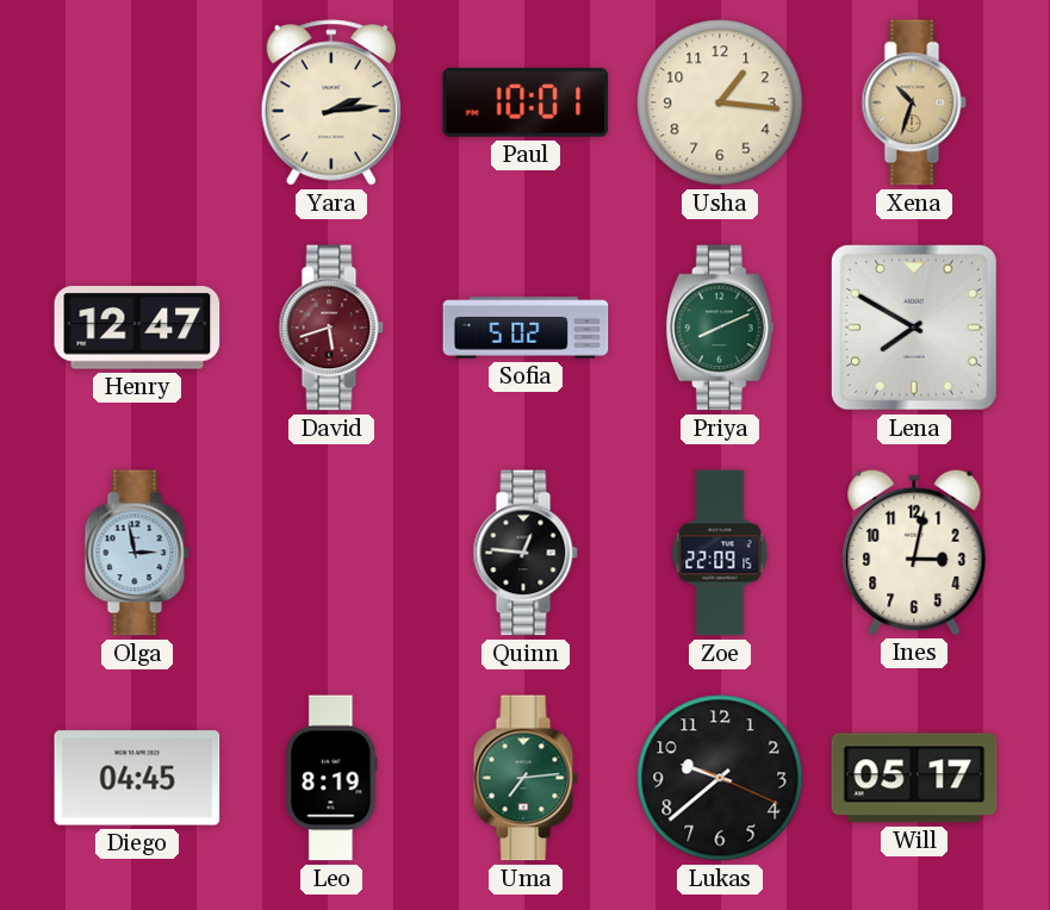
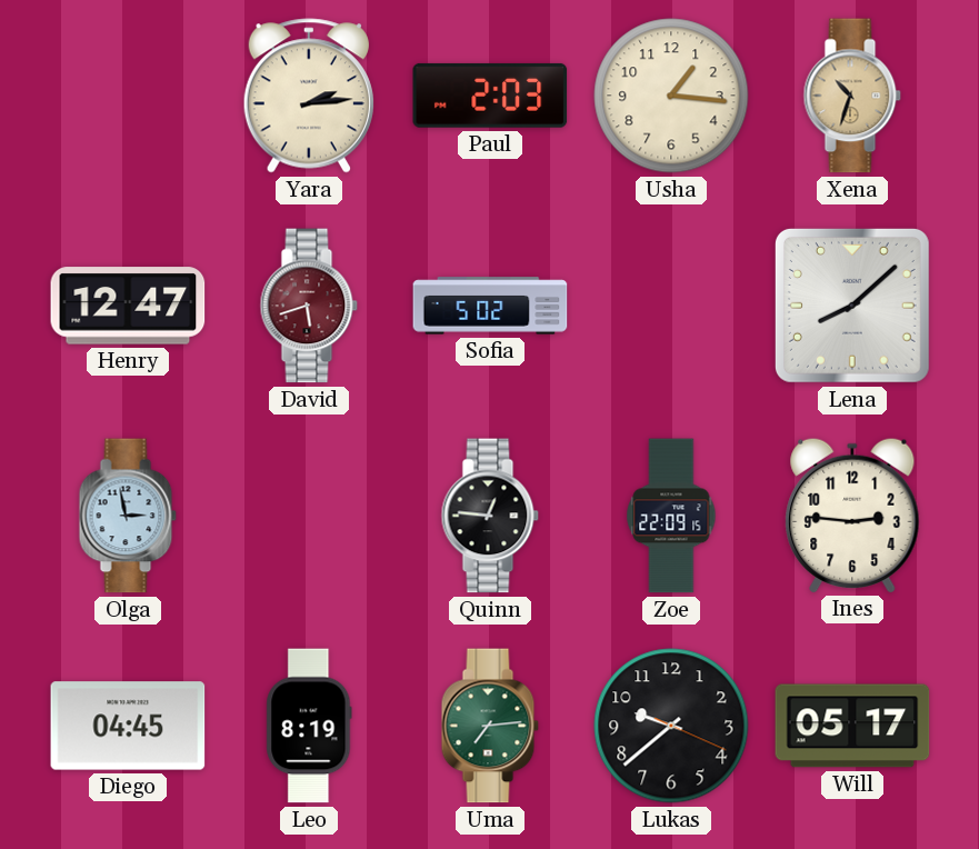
Paul: 10:01 -> 2:03 (490, 96)
Priya: 8:11 -> none (720, 328)
Lena: 7:50 -> 8:08 (852, 306)
Ines: 3:02 -> 2:46 (852, 515)
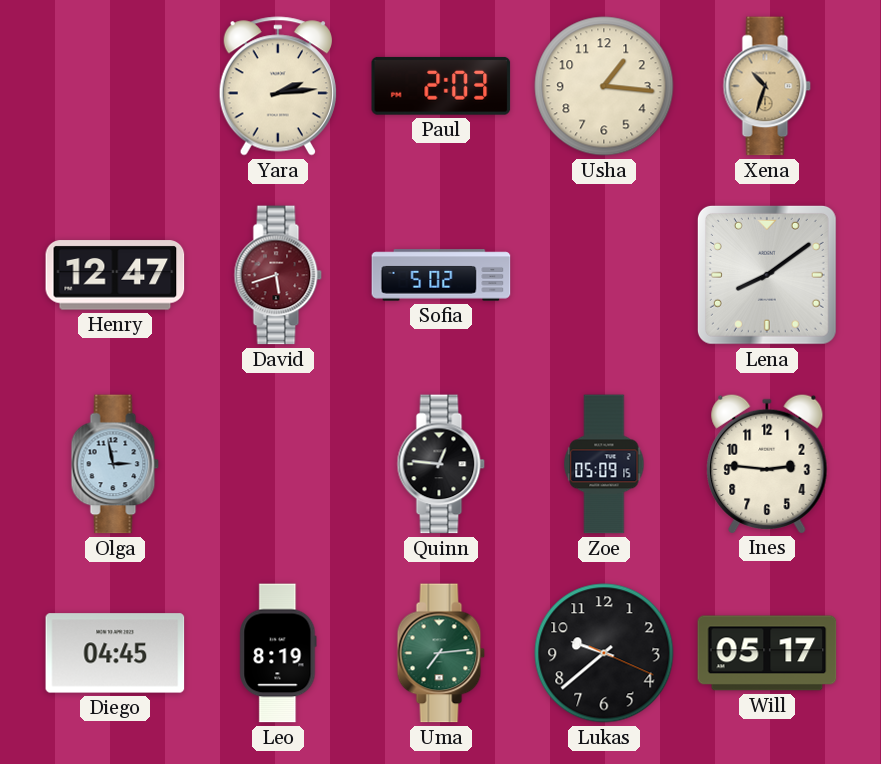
Lena: 8:08 -> 8:09 (767, 275)
Zoe: 22:09 -> 05:09 (604, 464)
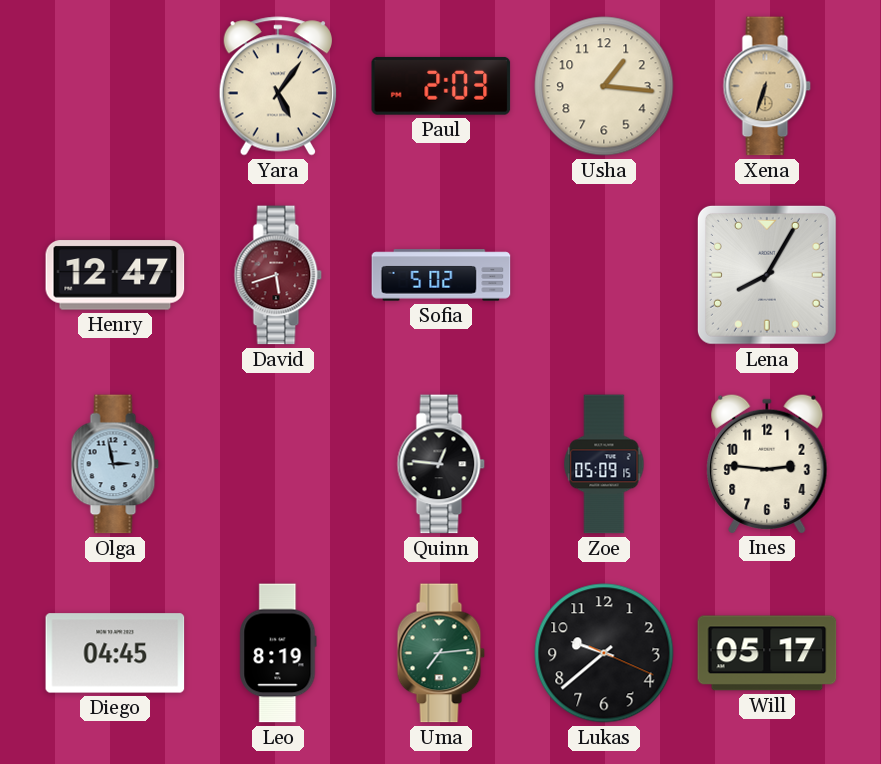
Yara: 2:14 -> 5:06 (278, 86)
Xena: 10:33 -> 6:33 (767, 86)
Lena: 8:09 -> 8:05 (767, 275)
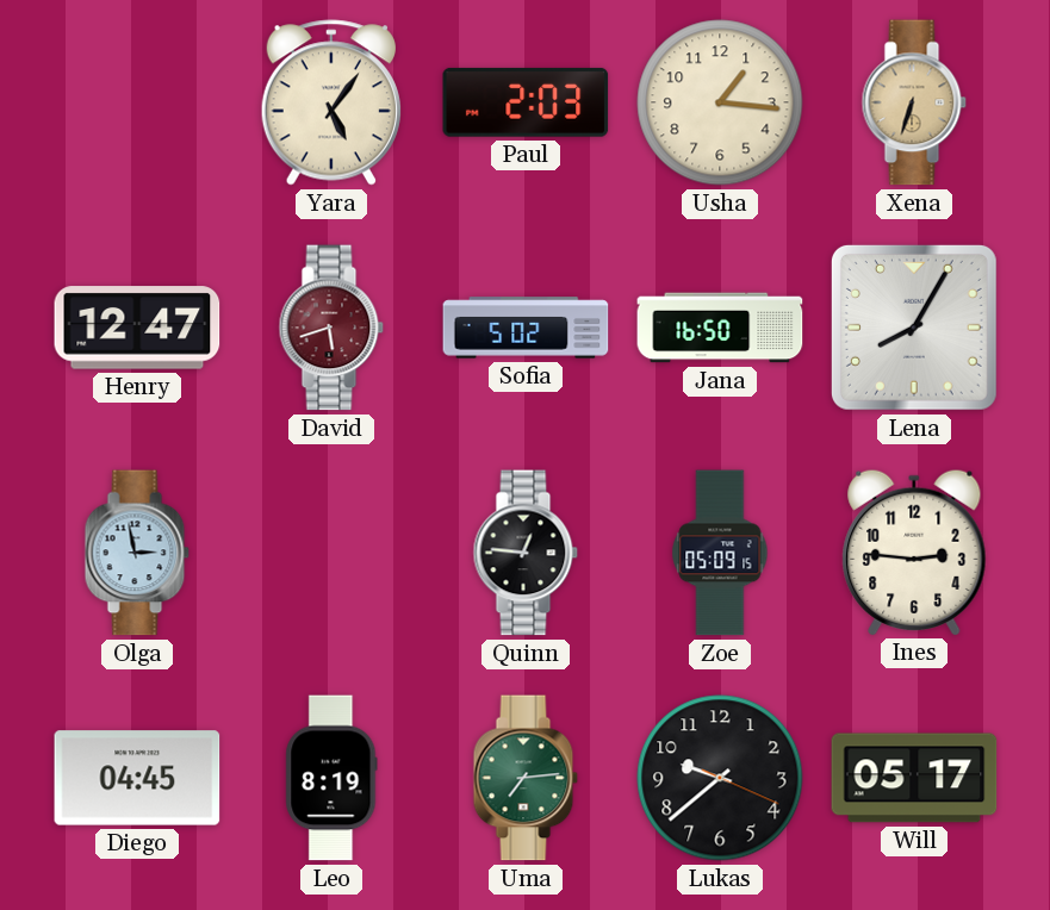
Jana: none -> 16:50 (720, 328)
